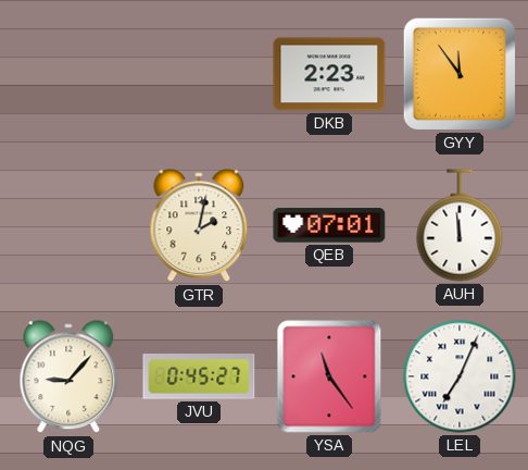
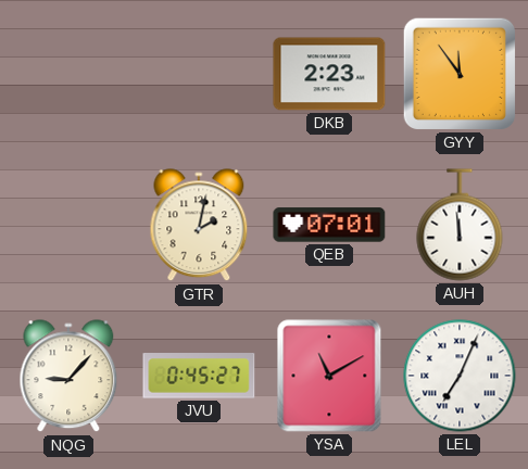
YSA: 11:24 -> 11:10 (329, 376)
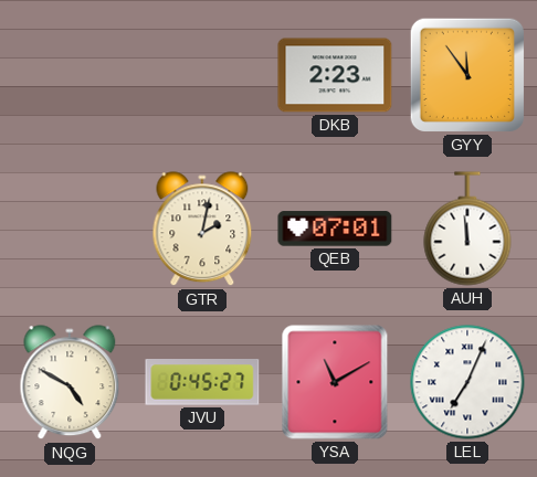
NQG: 9:07 -> 4:50 (70, 383)
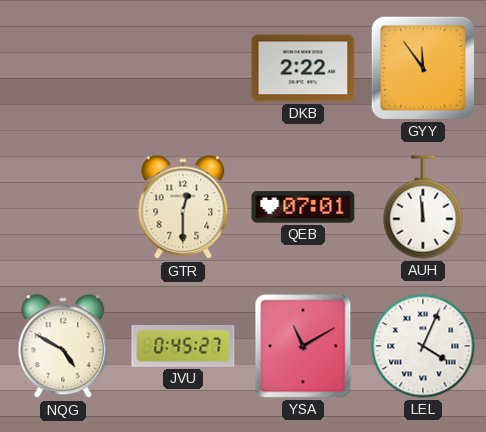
DKB: 2:23 -> 2:22 (303, 68)
GTR: 2:02 -> 12:30 (183, 208)
LEL: 7:04 -> 4:04 (423, 346)
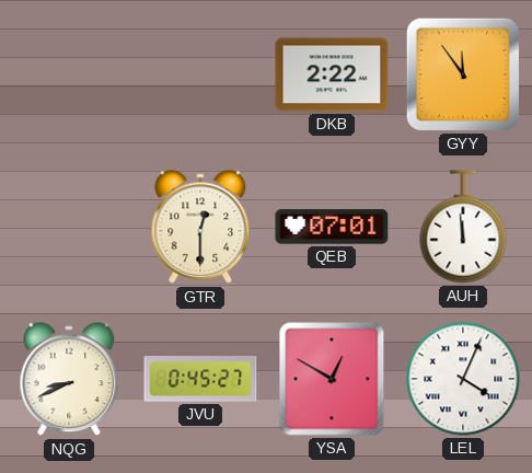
NQG: 4:50 -> 8:41 (69, 380)
YSA: 11:10 -> 12:50 (332, 379)
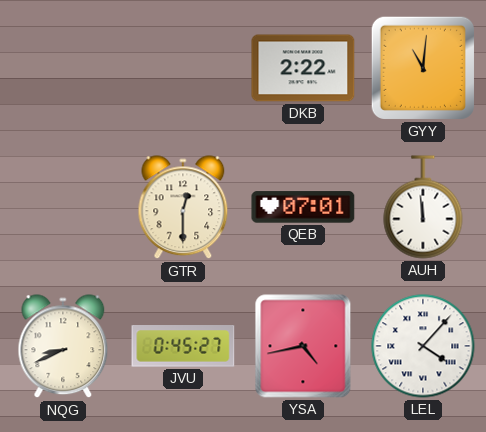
GYY: 11:54 -> 11:01 (423, 68)
YSA: 12:50 -> 4:43 (303, 346)
LEL: 4:04 -> 4:07 (423, 346)
